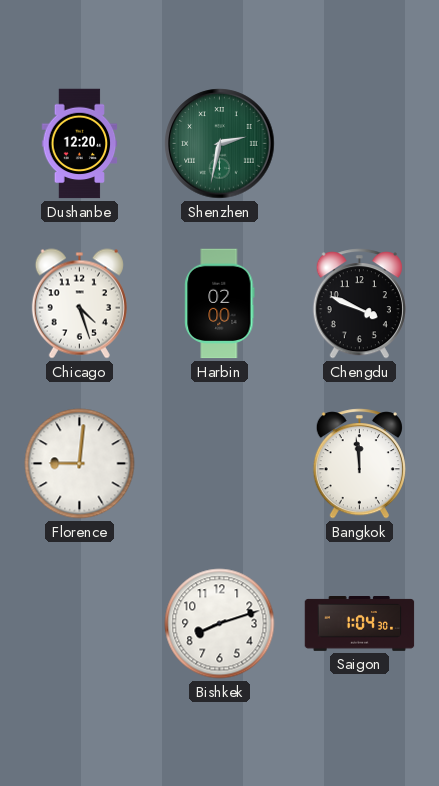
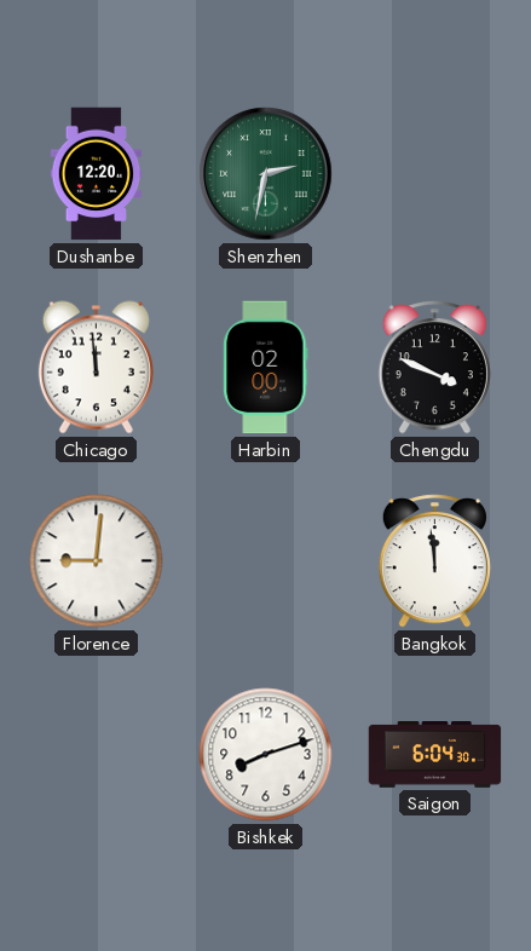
Chicago: 4:27 -> 11:59 (96, 368)
Saigon: 1:04 -> 6:04 (435, 755)
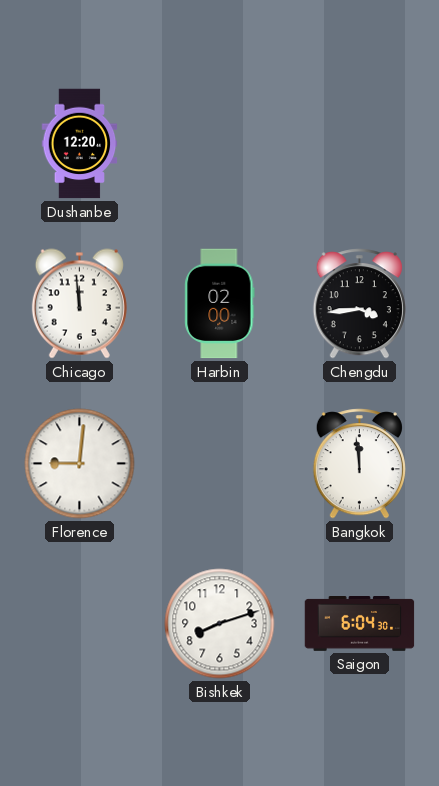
Shenzhen: 2:32 -> none (266, 174)
Chengdu: 3:49 -> 3:44 (359, 304)
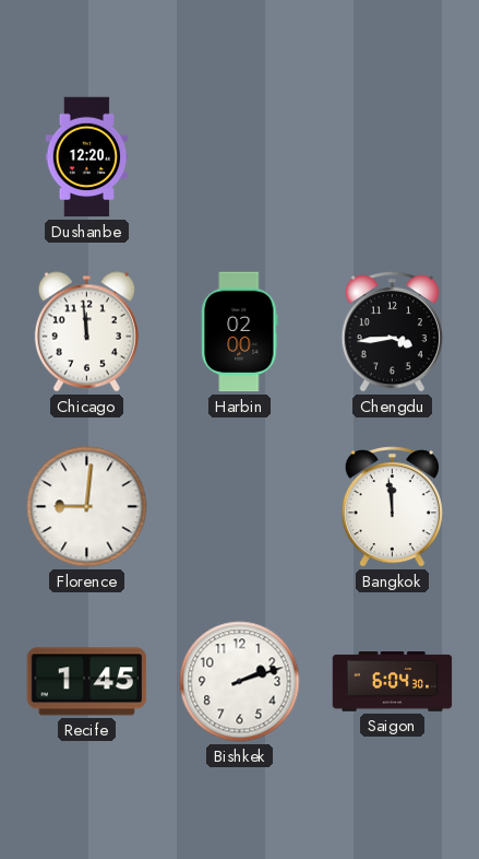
Recife: none -> 1:45 (87, 682)
Bishkek: 8:12 -> 2:12 (240, 682)
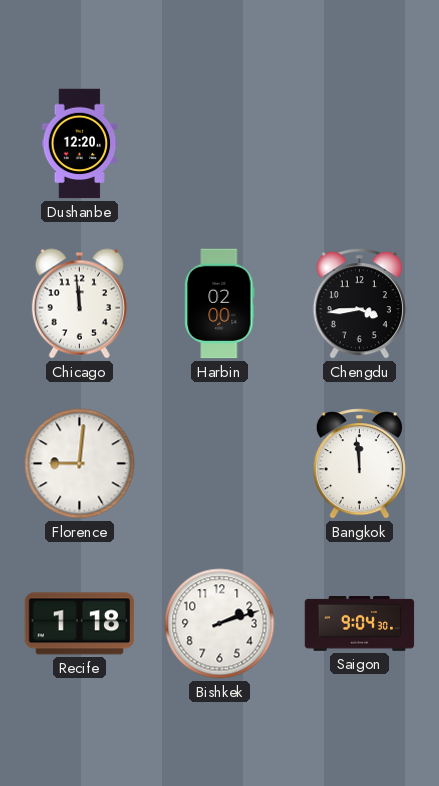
Recife: 1:45 -> 1:18 (80, 624)
Saigon: 6:04 -> 9:04 (360, 624)
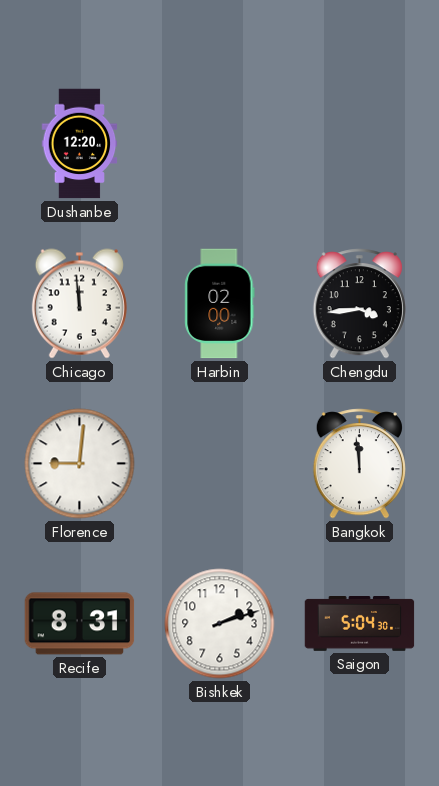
Recife: 1:18 -> 8:31 (80, 624)
Saigon: 9:04 -> 5:04 (360, 624)
